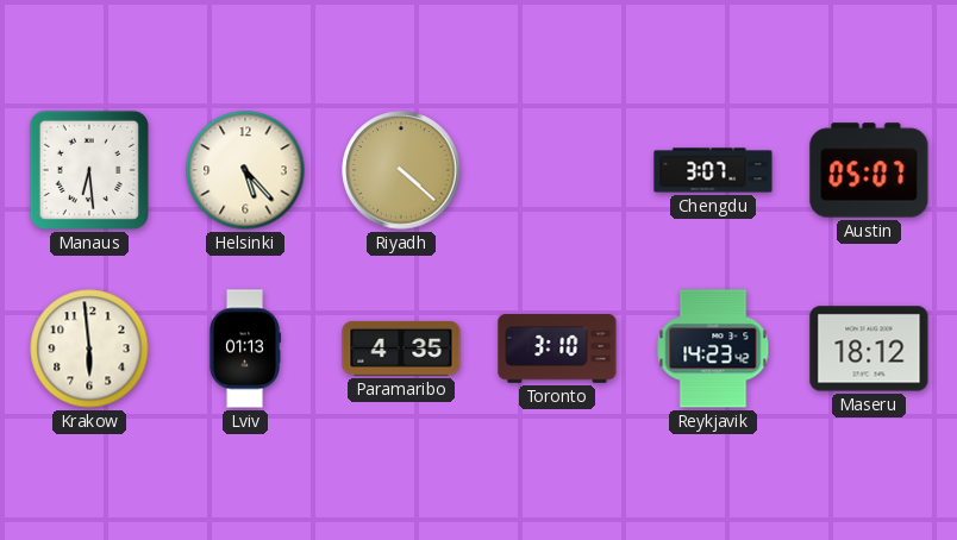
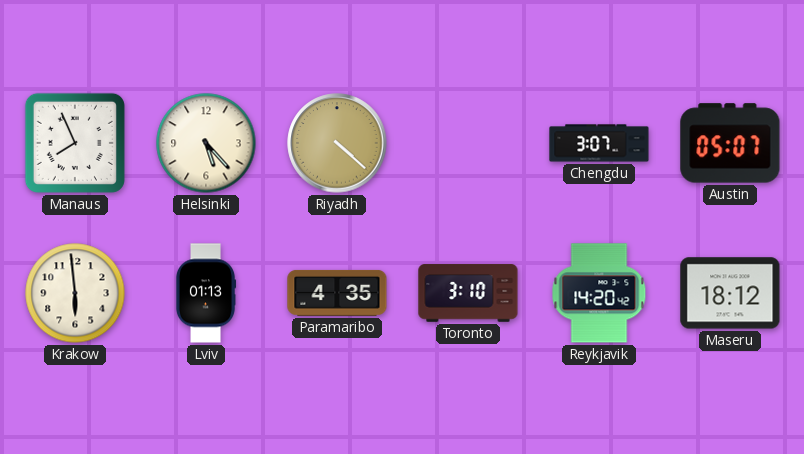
Manaus: 6:29 -> 7:56 (75, 143)
Reykjavik: 14:23 -> 14:20 (599, 293)
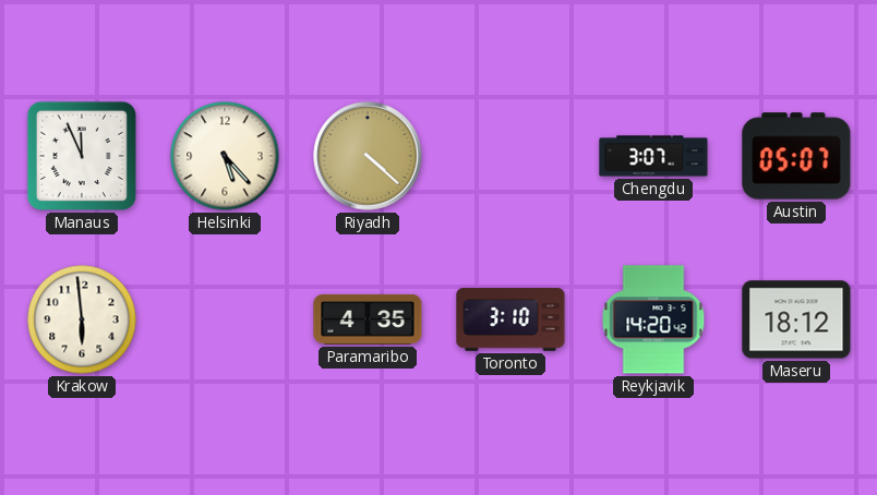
Manaus: 7:56 -> 11:56 (82, 156)
Lviv: 01:13 -> none (206, 293)
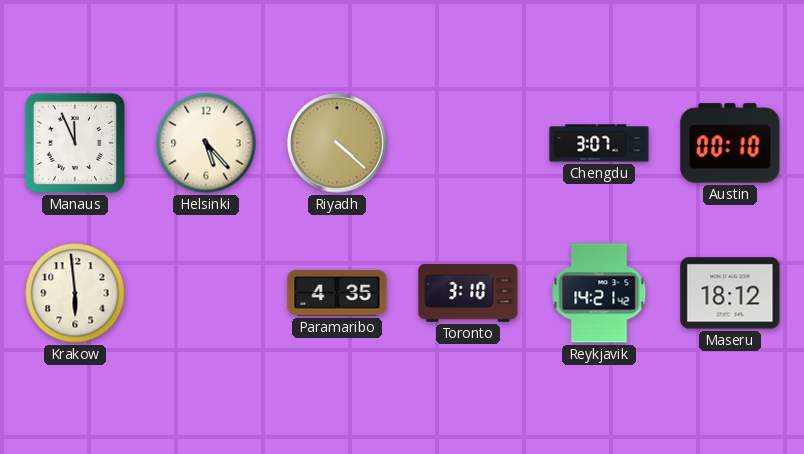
Austin: 05:07 -> 00:10 (730, 143)
Reykjavik: 14:20 -> 14:21 (599, 293)
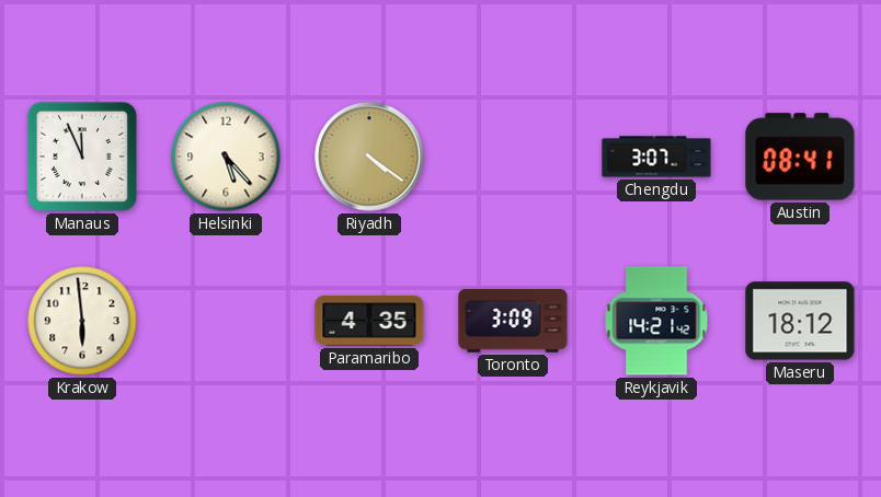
Riyadh: 4:22 -> 4:21 (369, 157)
Austin: 00:10 -> 08:41 (800, 157)
Toronto: 3:10 -> 3:09 (513, 321)
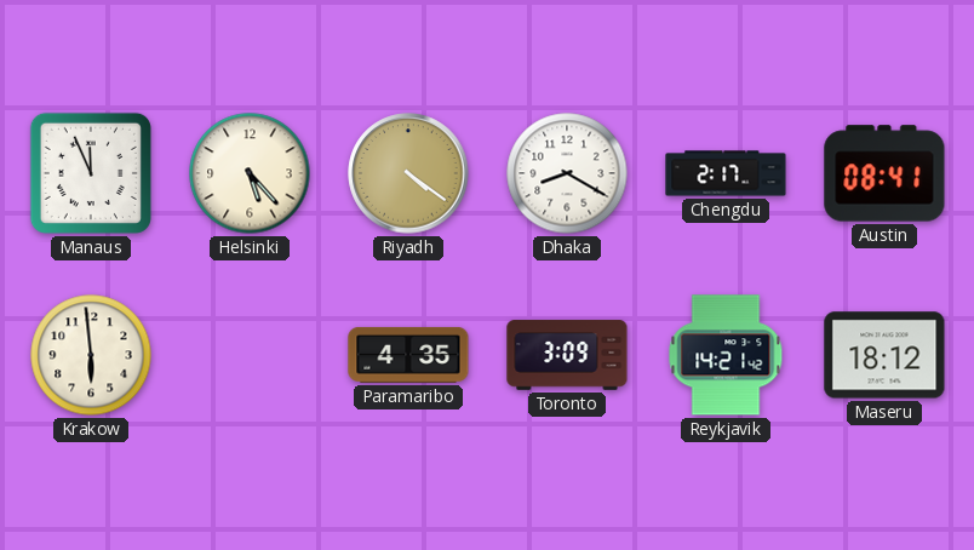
Dhaka: none -> 8:20 (567, 173)
Chengdu: 3:07 -> 2:17 (726, 173)
